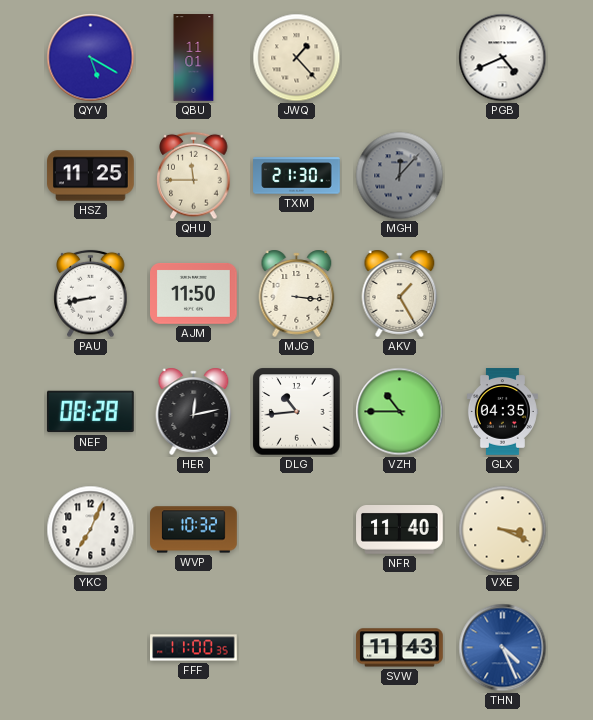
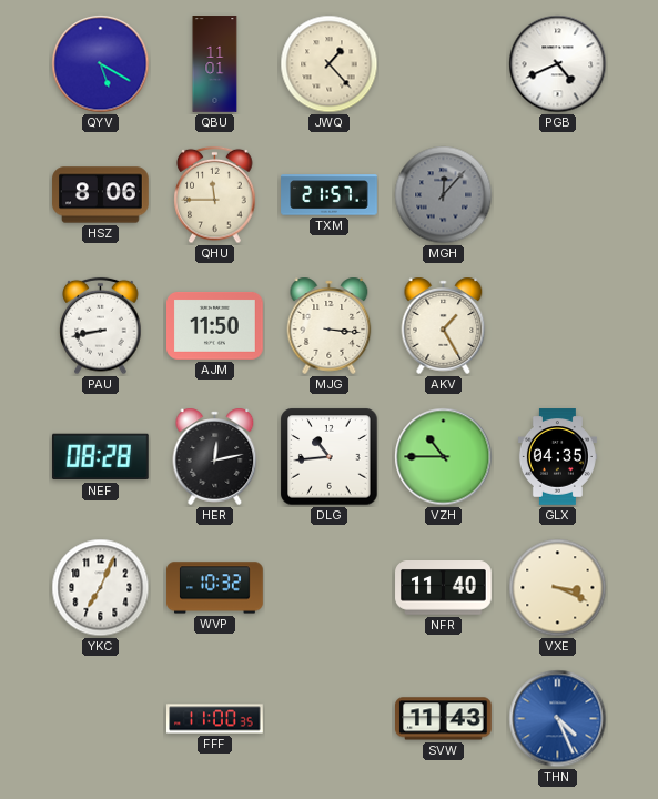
HSZ: 11:25 -> 8:06 (101, 195)
TXM: 21:30 -> 21:57 (330, 195)
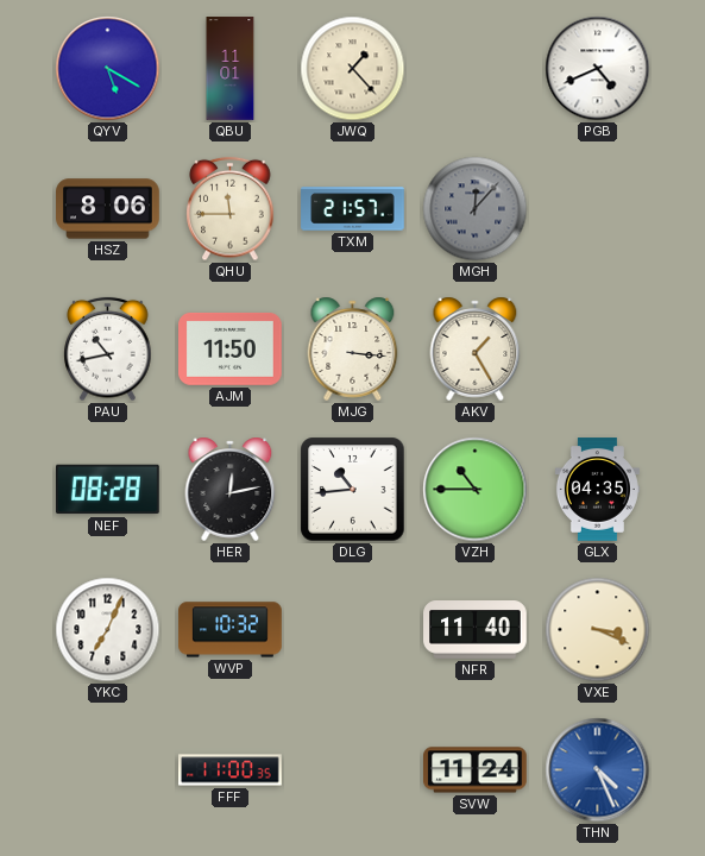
PAU: 8:43 -> 10:43 (108, 350)
SVW: 11:43 -> 11:24 (476, 770)
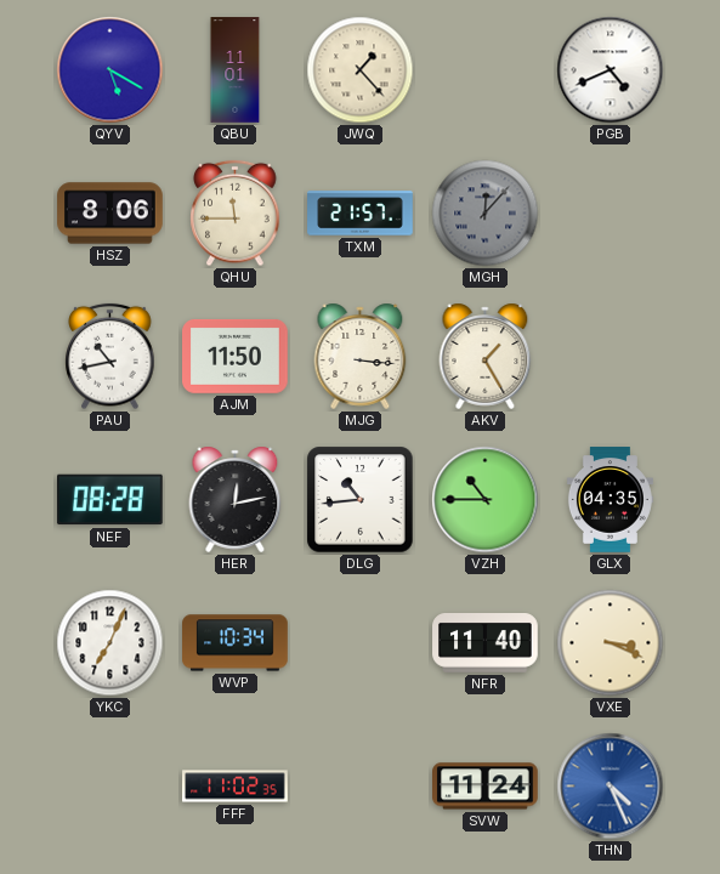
WVP: 10:32 -> 10:34 (236, 643)
FFF: 11:00 -> 11:02 (236, 787)
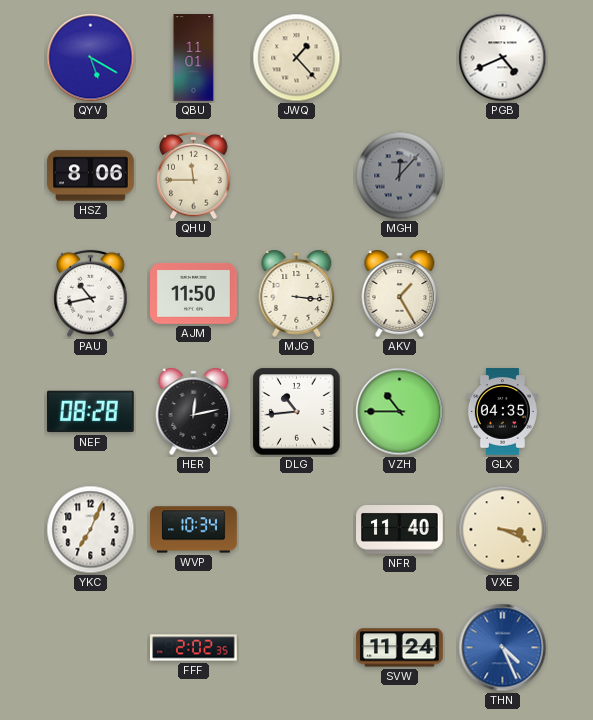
TXM: 21:57 -> none (361, 214)
FFF: 11:02 -> 2:02 (194, 648)
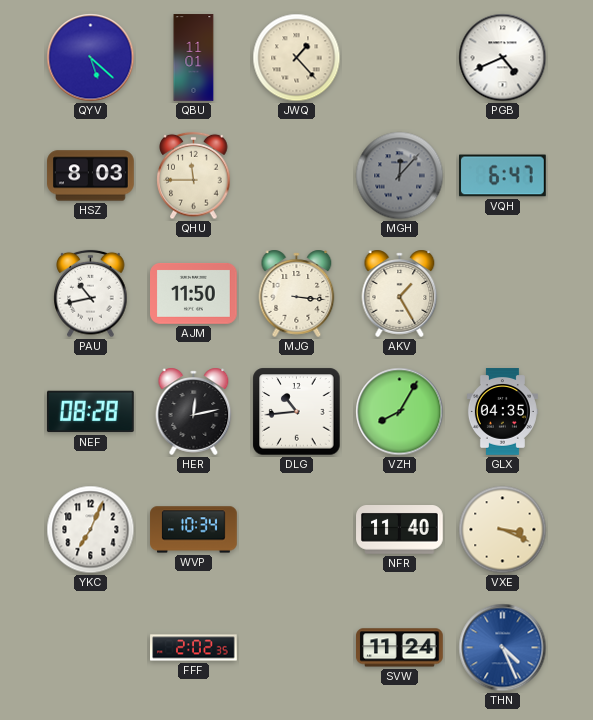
QYV: 5:20 -> 5:22 (91, 58)
HSZ: 8:06 -> 8:03 (91, 176)
VQH: none -> 6:47 (503, 176)
VZH: 10:45 -> 8:05 (400, 412)
